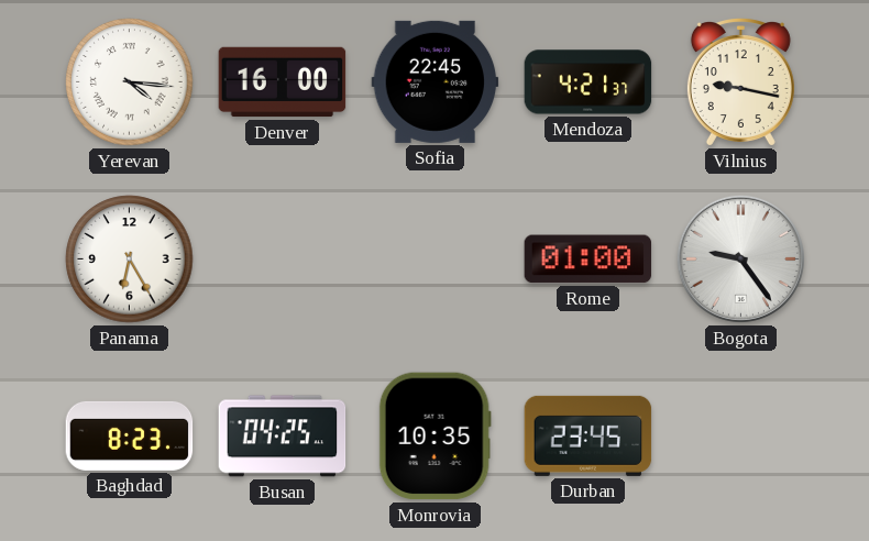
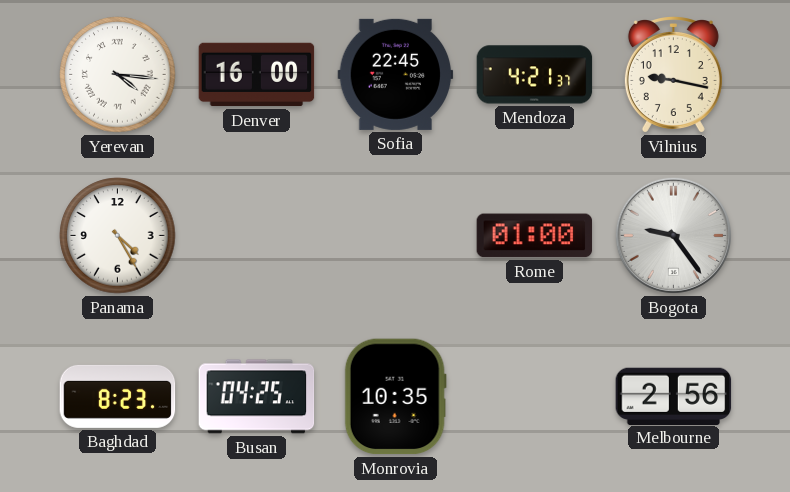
Panama: 6:25 -> 4:25 (118, 236)
Durban: 23:45 -> none (588, 435)
Melbourne: none -> 2:56 (674, 396)
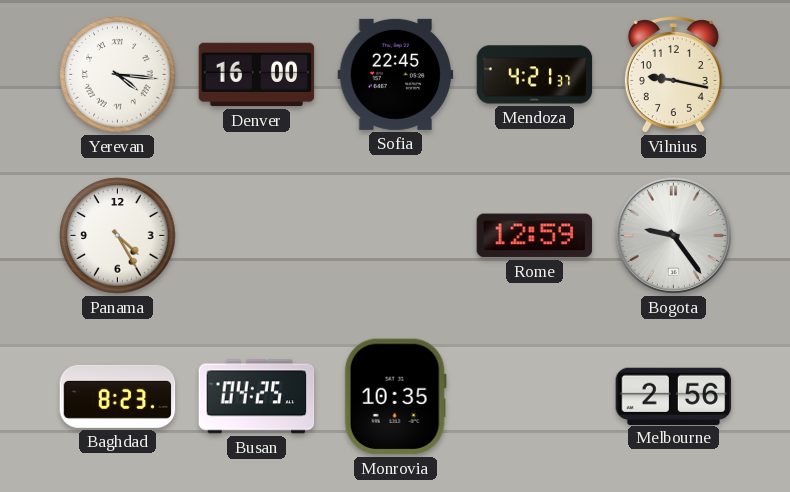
Rome: 01:00 -> 12:59 (535, 236)
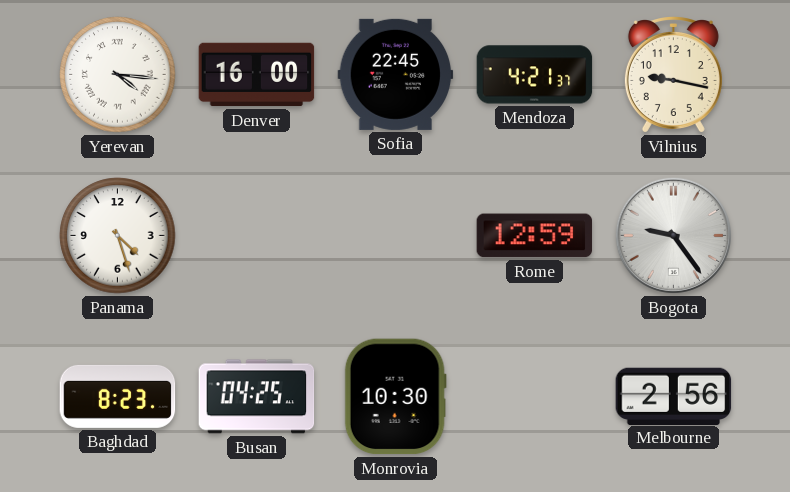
Panama: 4:25 -> 4:27 (118, 236)
Monrovia: 10:35 -> 10:30 (395, 397)
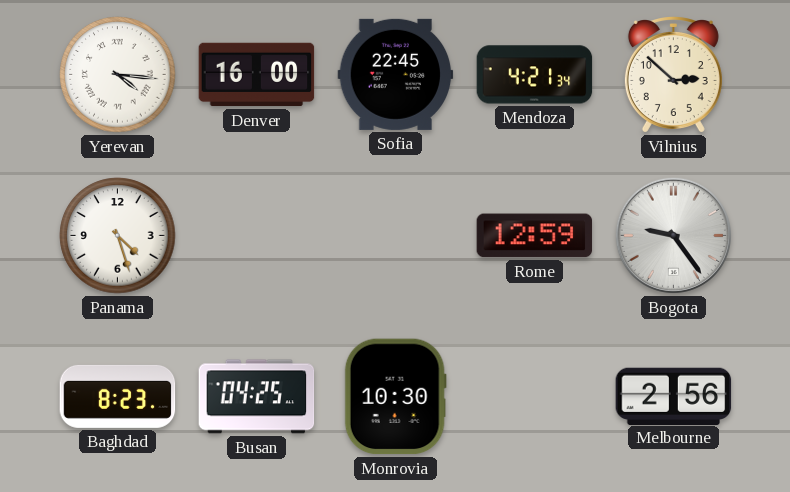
Mendoza: 4:21:37 -> 4:21:34 (535, 75)
Vilnius: 9:17 -> 2:52 (673, 75)
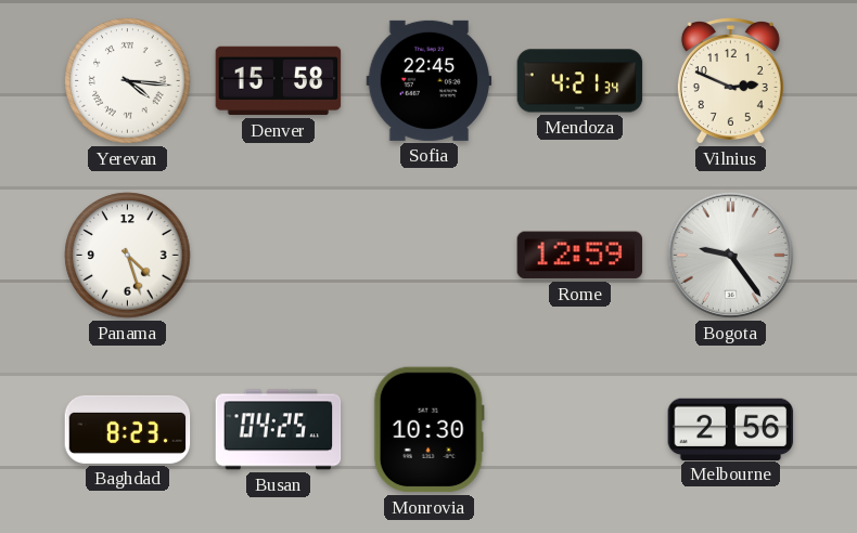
Denver: 16:00 -> 15:58 (279, 81)
Vilnius: 2:52 -> 2:49 (730, 81)
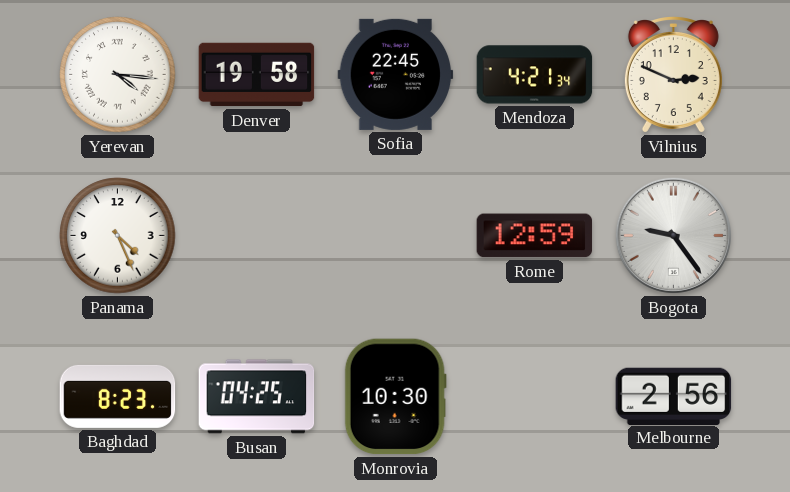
Denver: 15:58 -> 19:58 (257, 75)
Panama: 4:27 -> 4:26 (118, 236)
